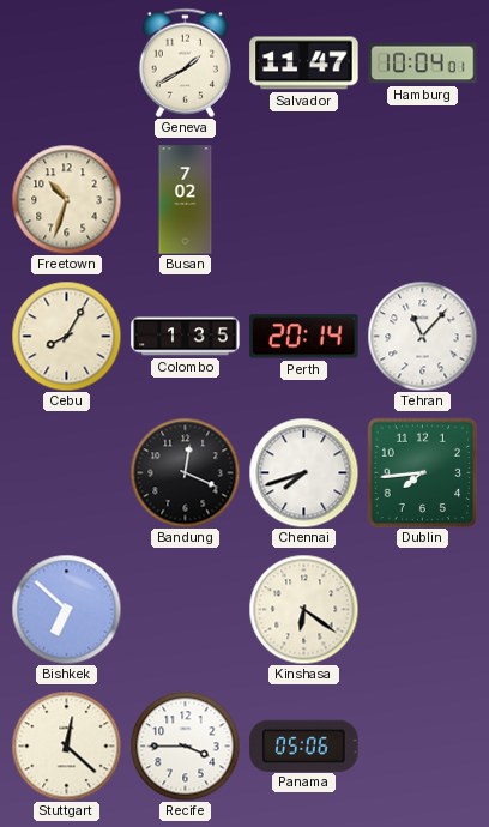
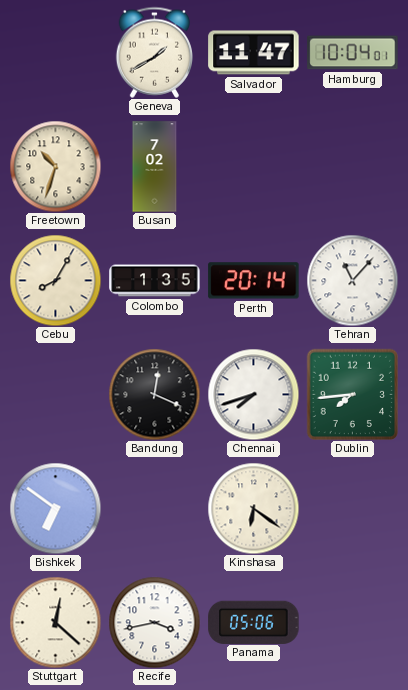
Bishkek: 6:52 -> 6:51 (55, 508)
Recife: 3:45 -> 3:43 (154, 622)
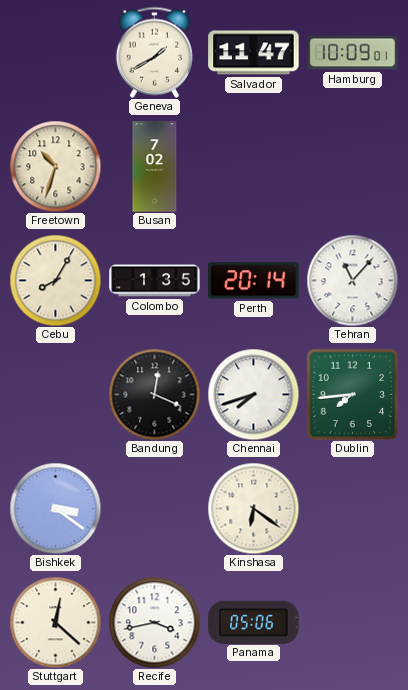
Hamburg: 10:04 -> 10:09 (353, 53)
Bishkek: 6:51 -> 3:21 (55, 508)
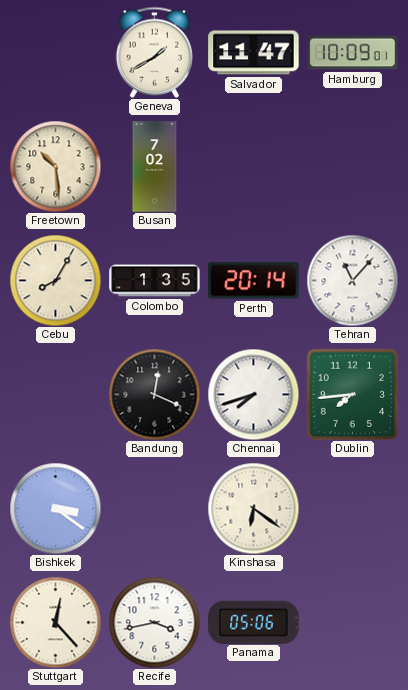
Freetown: 10:33 -> 10:29 (55, 166)
Stuttgart: 12:22 -> 12:23 (55, 622)
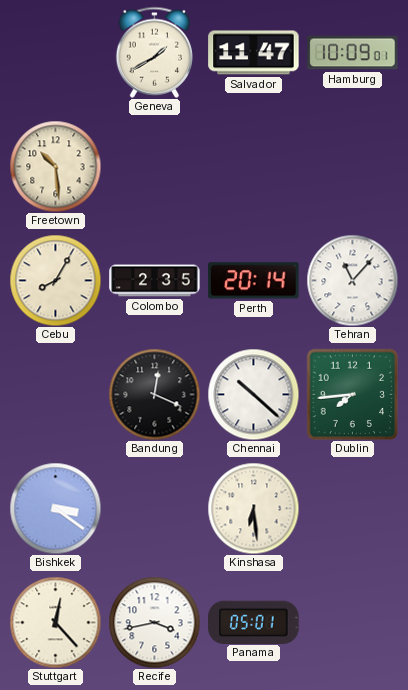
Busan: 7:02 -> none (155, 167)
Colombo: 1:35 -> 2:35 (155, 281)
Chennai: 7:42 -> 10:22 (253, 394)
Kinshasa: 6:21 -> 6:29 (253, 508)
Panama: 05:06 -> 05:01 (254, 622)
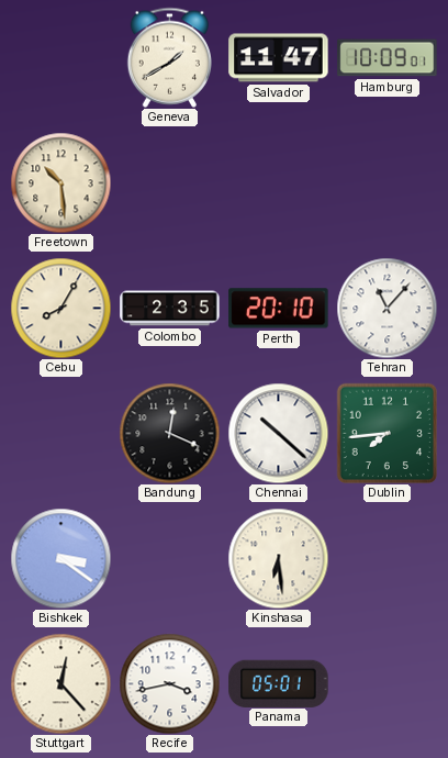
Perth: 20:14 -> 20:10 (279, 309)
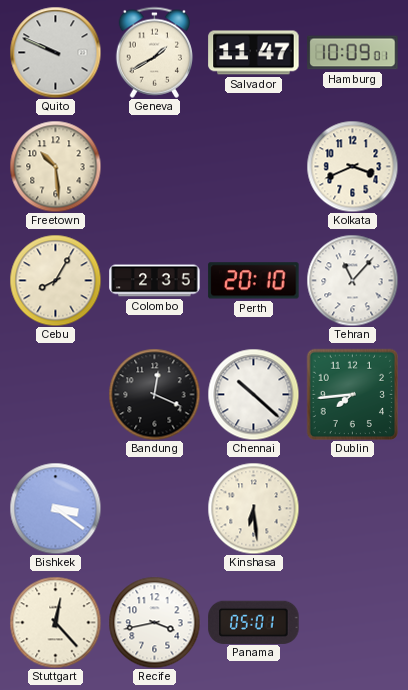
Quito: none -> 9:49 (55, 52)
Kolkata: none -> 3:41 (352, 166)
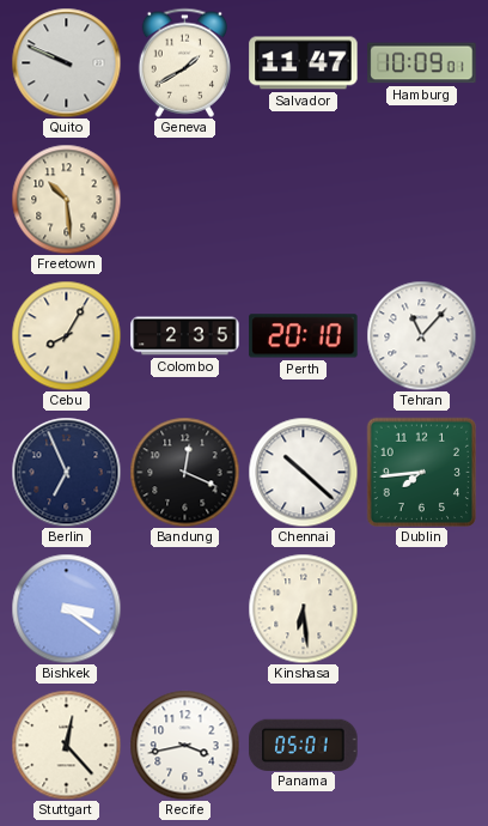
Kolkata: 3:41 -> none (352, 166)
Berlin: none -> 6:56 (66, 472)
